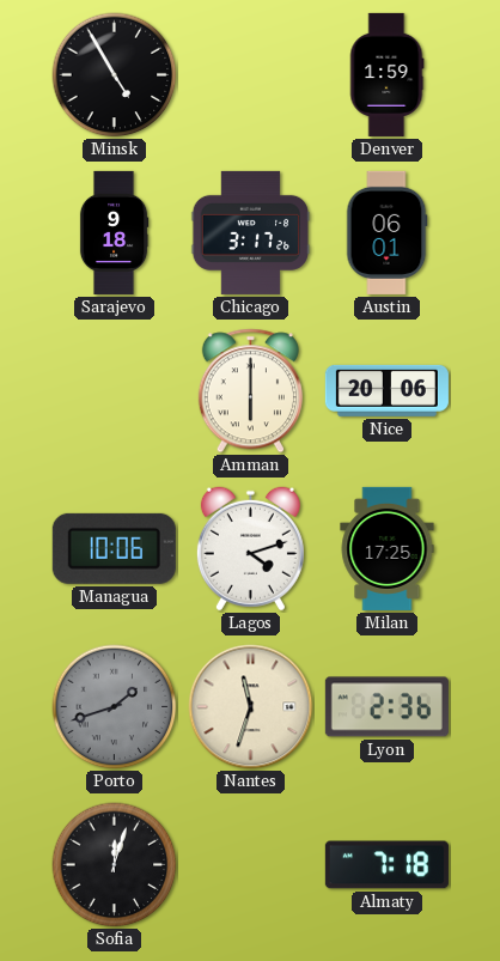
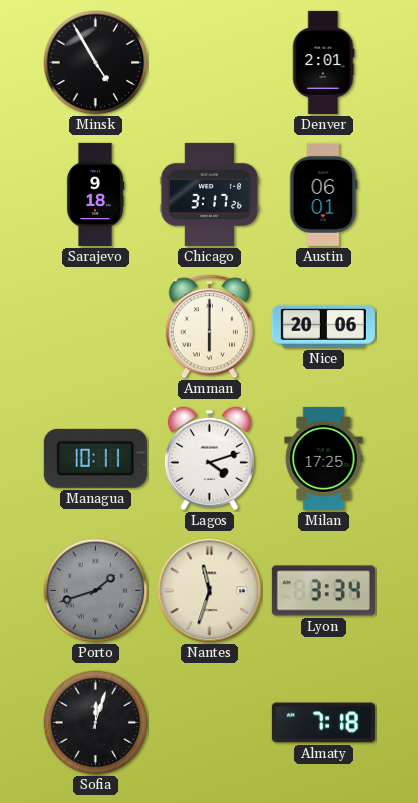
Denver: 1:59 -> 2:01 (323, 62)
Managua: 10:06 -> 10:11 (95, 458)
Lyon: 2:36 -> 3:34 (323, 591)
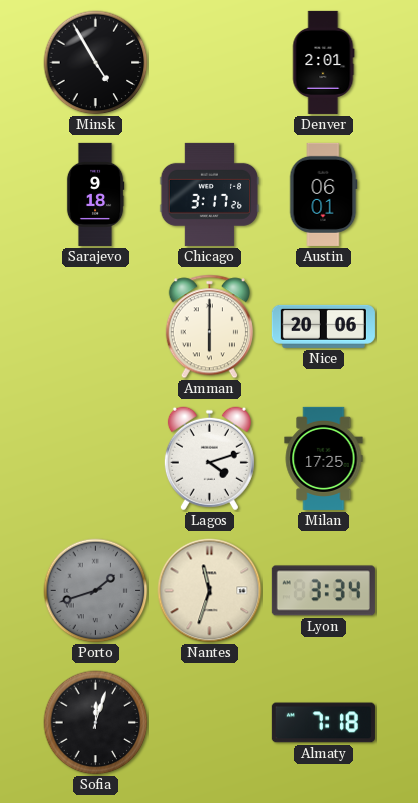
Managua: 10:11 -> none (95, 458)
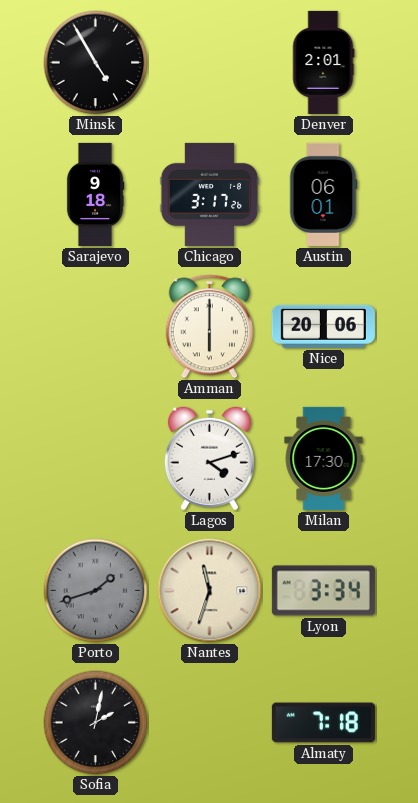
Milan: 17:25 -> 17:30 (324, 458)
Sofia: 12:03 -> 2:02 (96, 723)
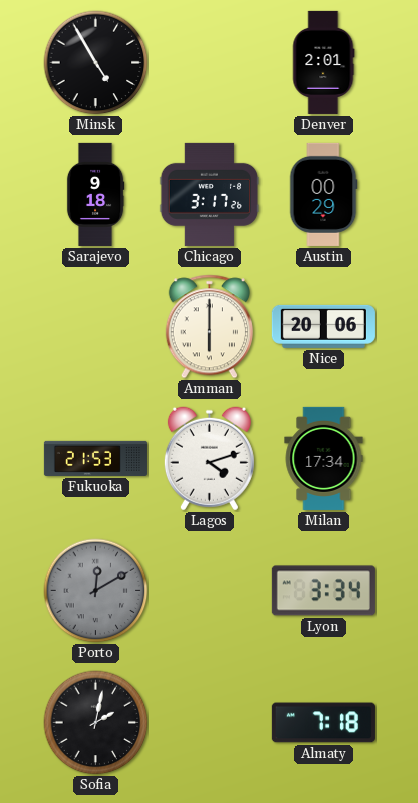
Austin: 06:01 -> 00:29 (323, 194)
Fukuoka: none -> 21:53 (95, 458)
Milan: 17:30 -> 17:34 (324, 458)
Porto: 1:42 -> 12:10 (96, 591)
Nantes: 11:33 -> none (210, 591)
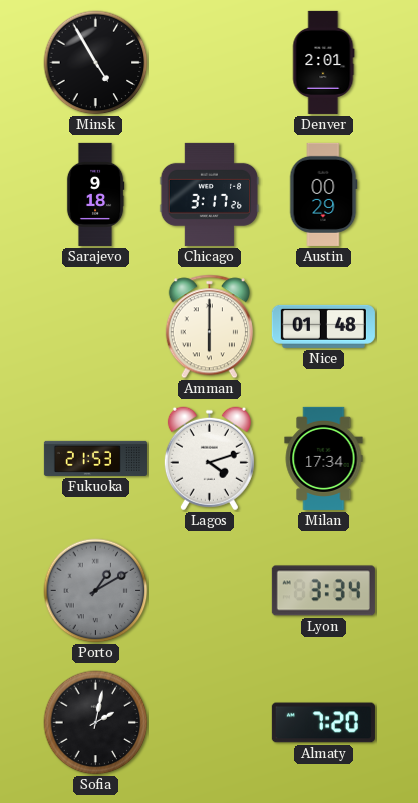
Nice: 20:06 -> 01:48 (323, 326)
Porto: 12:10 -> 1:10 (96, 591)
Almaty: 7:18 -> 7:20 (323, 723)
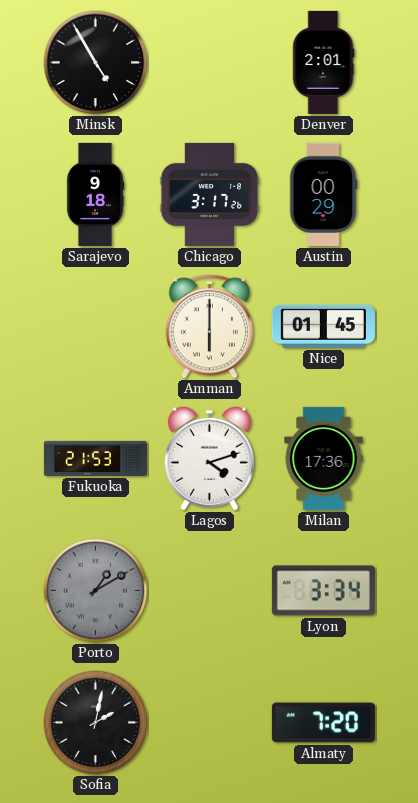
Nice: 01:48 -> 01:45 (323, 326)
Milan: 17:34 -> 17:36 (324, 458)
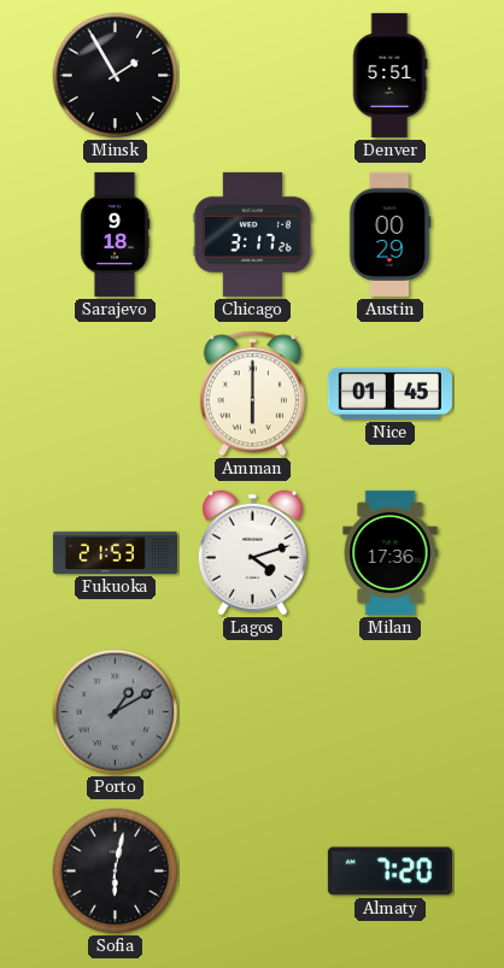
Minsk: 4:55 -> 1:55 (116, 76)
Denver: 2:01 -> 5:51 (389, 75)
Lyon: 3:34 -> none (323, 591)
Sofia: 2:02 -> 6:02 (116, 872)
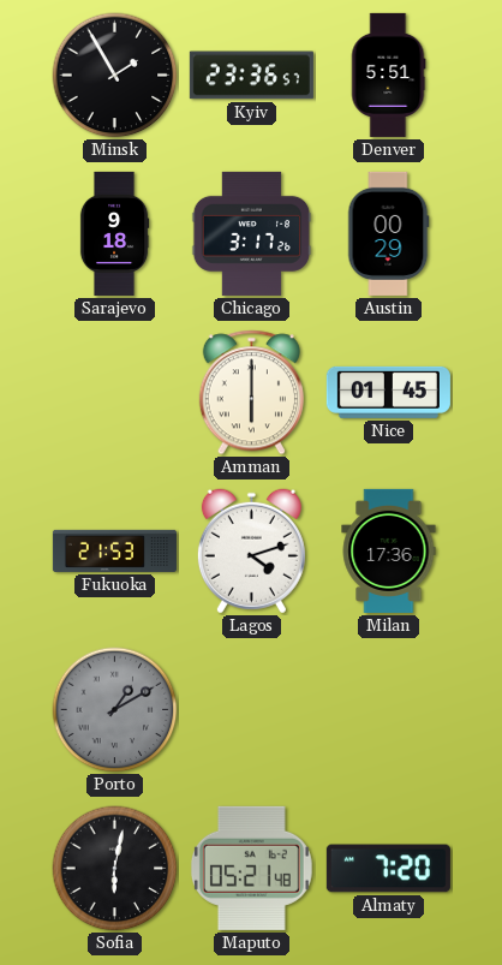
Kyiv: none -> 23:36 (251, 76)
Maputo: none -> 05:21 (251, 868)
